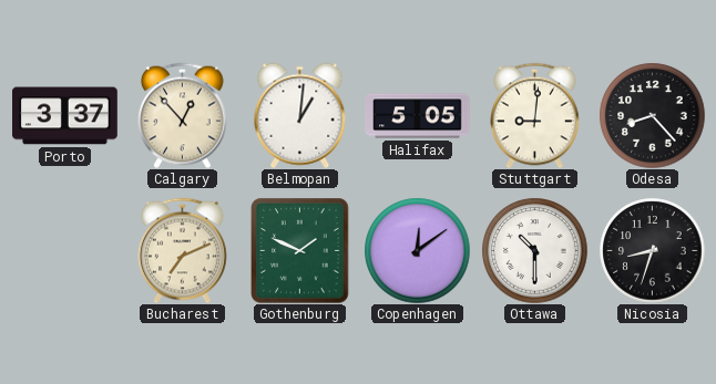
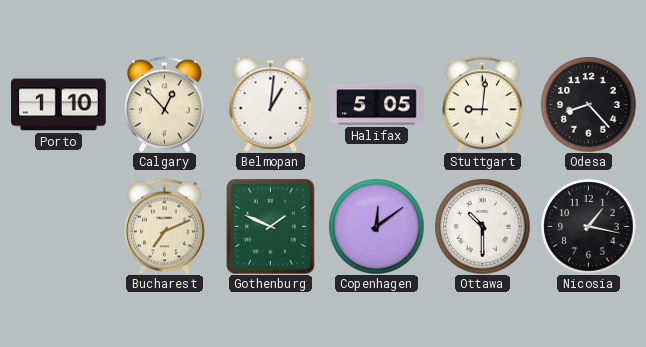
Porto: 3:37 -> 1:10 (59, 105)
Nicosia: 8:33 -> 1:17 (588, 226)
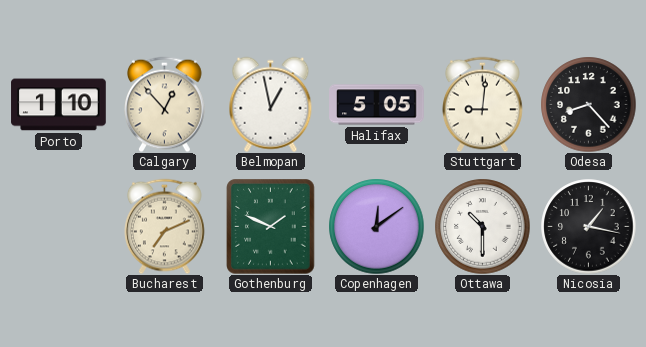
Belmopan: 1:01 -> 12:58 (271, 104)
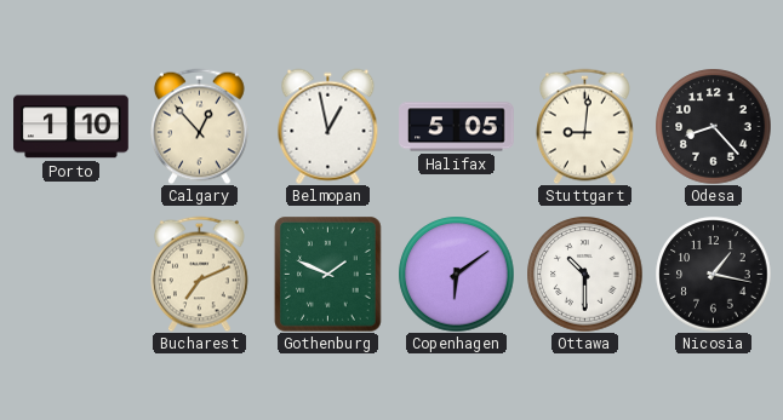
Copenhagen: 12:09 -> 6:09 (456, 274)
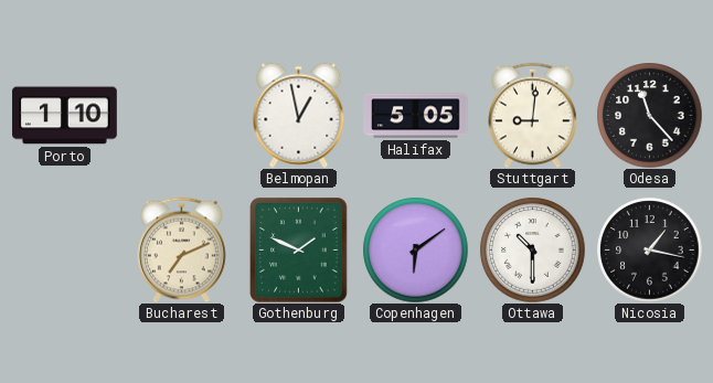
Calgary: 12:53 -> none (200, 126)
Odesa: 8:23 -> 11:23 (649, 115)
